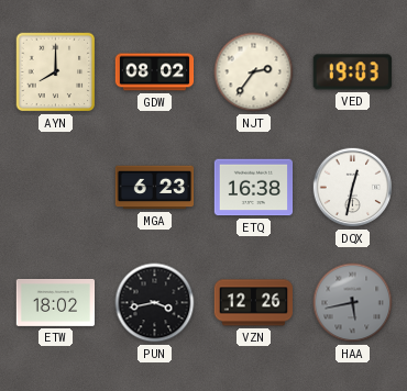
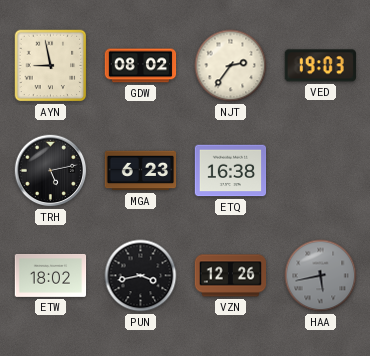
AYN: 8:00 -> 8:58 (51, 66)
TRH: none -> 5:13 (51, 171)
DQX: 12:32 -> none (353, 188)
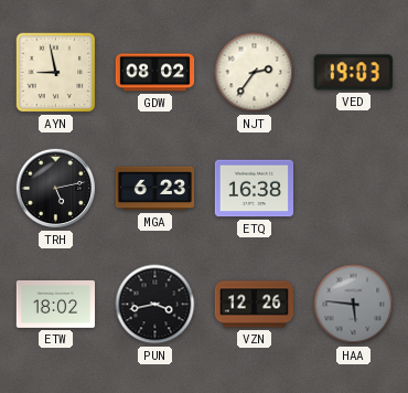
HAA: 5:43 -> 5:46 (354, 305)
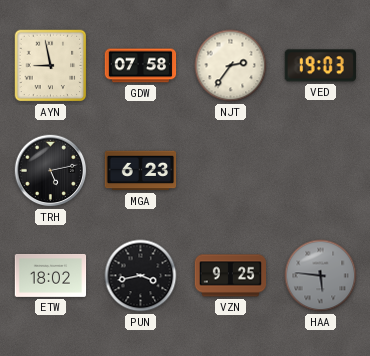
GDW: 08:02 -> 07:58 (141, 66)
ETQ: 16:38 -> none (255, 189)
VZN: 12:26 -> 9:25 (231, 276)
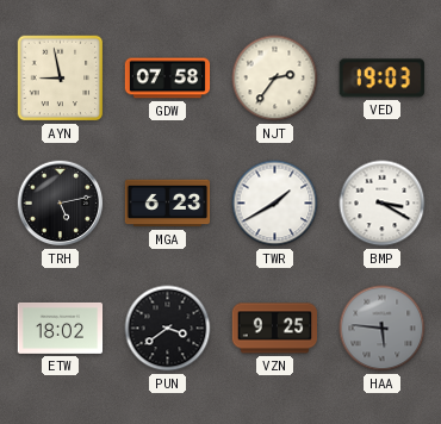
TWR: none -> 1:40 (275, 204)
BMP: none -> 3:20 (383, 204)
PUN: 3:43 -> 3:39 (168, 329)
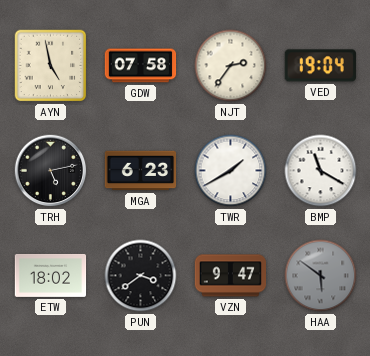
AYN: 8:58 -> 4:58 (51, 66)
VED: 19:03 -> 19:04 (320, 66)
BMP: 3:20 -> 11:20 (321, 171)
VZN: 9:25 -> 9:47 (231, 276)
HAA: 5:46 -> 5:51 (321, 276)
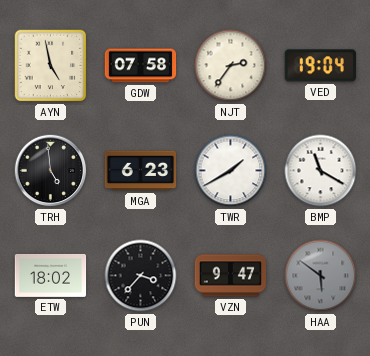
TRH: 5:13 -> 4:59 (51, 171)
PUN: 3:39 -> 3:37 (141, 276)
